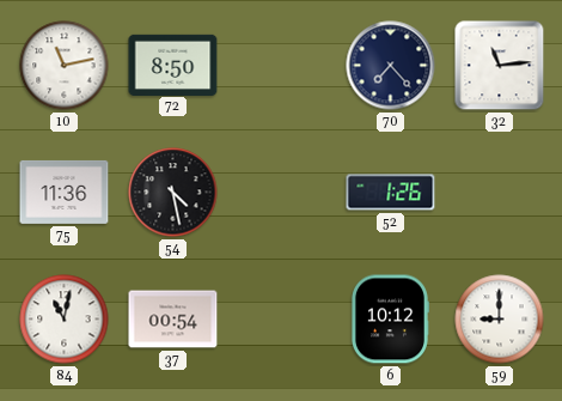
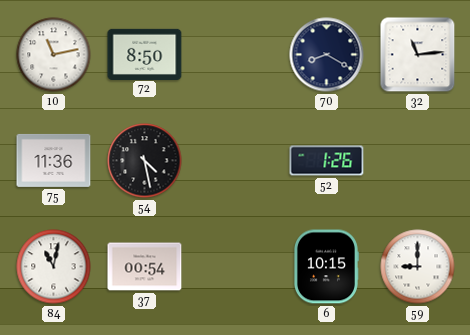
70: 7:23 -> 8:20 (327, 55)
6: 10:12 -> 10:15 (326, 267)
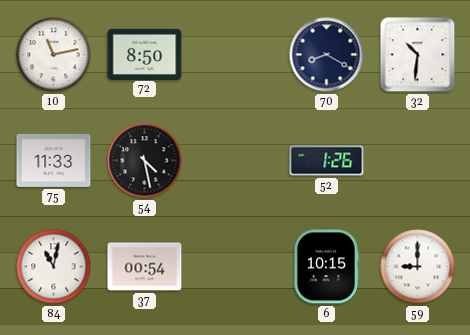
32: 11:14 -> 10:31 (418, 55)
75: 11:36 -> 11:33 (54, 160)
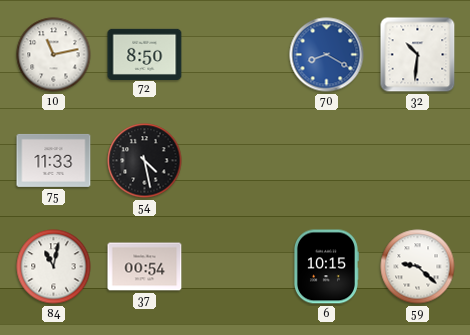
70 dial: navy -> blue (327, 55)
52: 1:26 -> none (327, 161)
59: 9:00 -> 9:22 (418, 267)
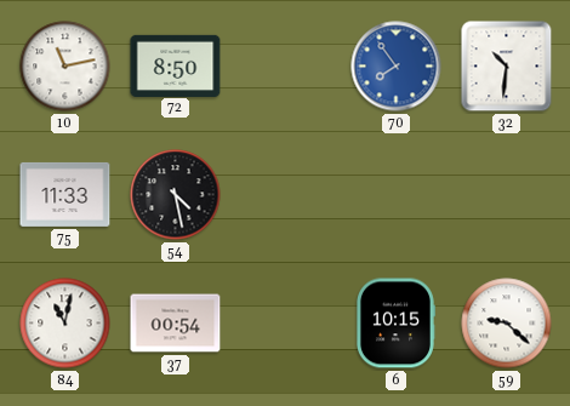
70: 8:20 -> 7:54 (397, 67)
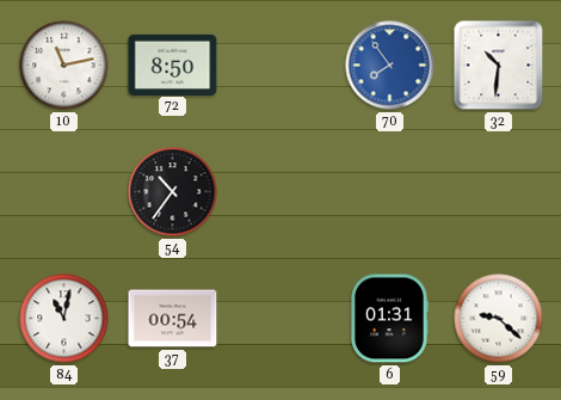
75: 11:33 -> none (65, 194)
54: 4:28 -> 10:36 (173, 192)
6: 10:15 -> 01:31 (389, 319)
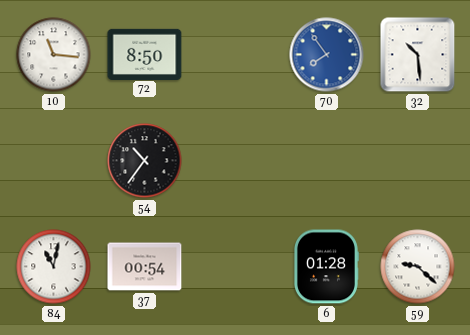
10: 11:13 -> 11:16 (54, 55)
32: 10:31 -> 10:29 (418, 55)
6: 01:31 -> 01:28 (326, 267)
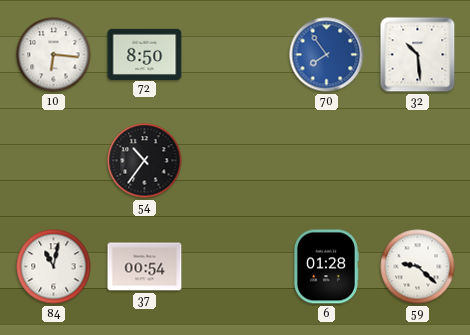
10: 11:16 -> 6:16 (54, 55)
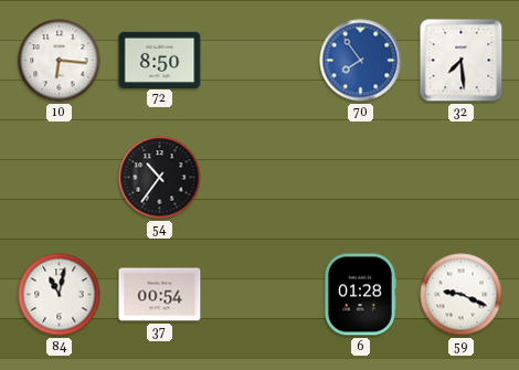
32: 10:29 -> 7:29 (462, 61)
59: 9:22 -> 9:19 (462, 295)
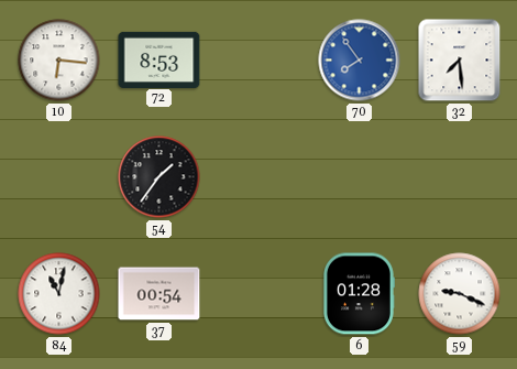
72: 8:50 -> 8:53 (159, 59)
54: 10:36 -> 1:36 (159, 177)
